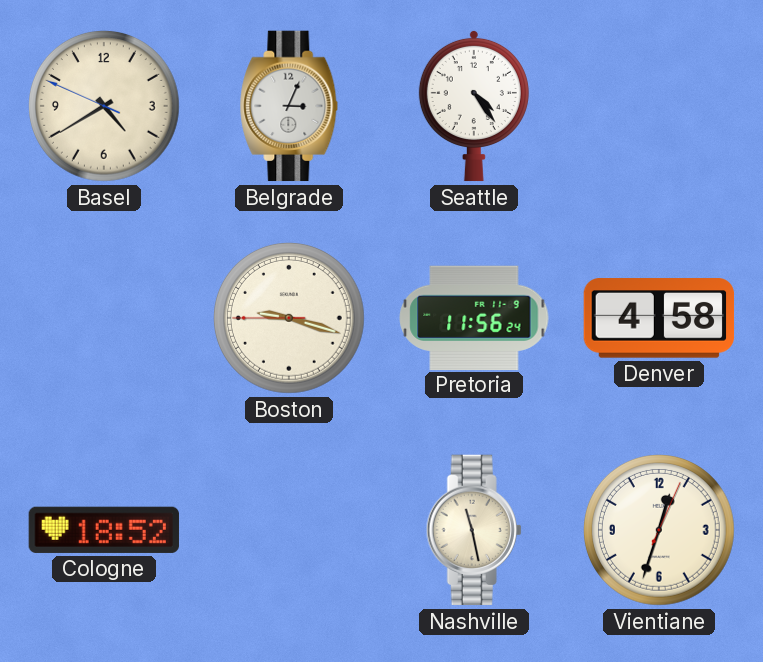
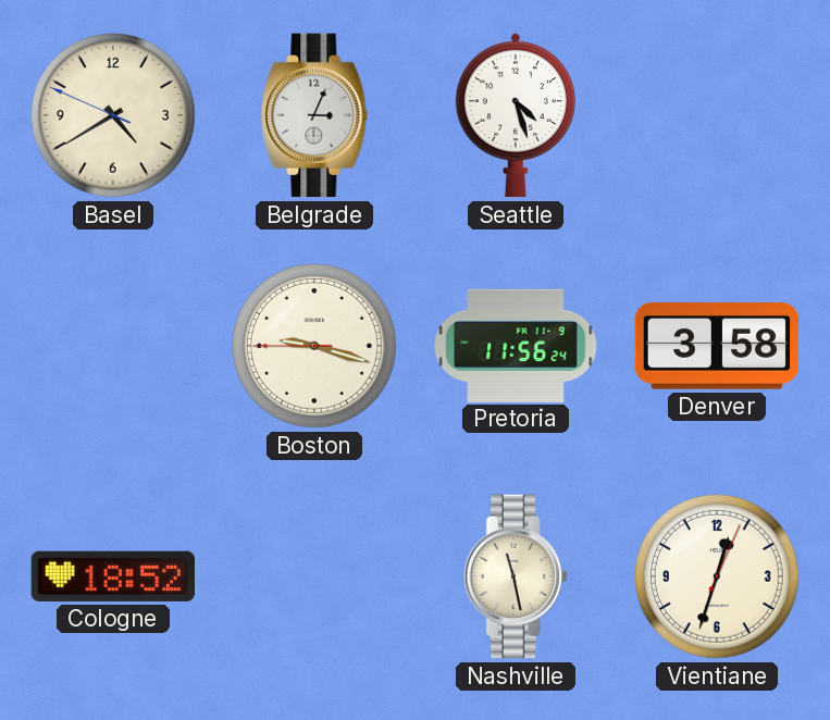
Seattle: 4:24 -> 4:27 (516, 115)
Denver: 4:58 -> 3:58 (717, 346)
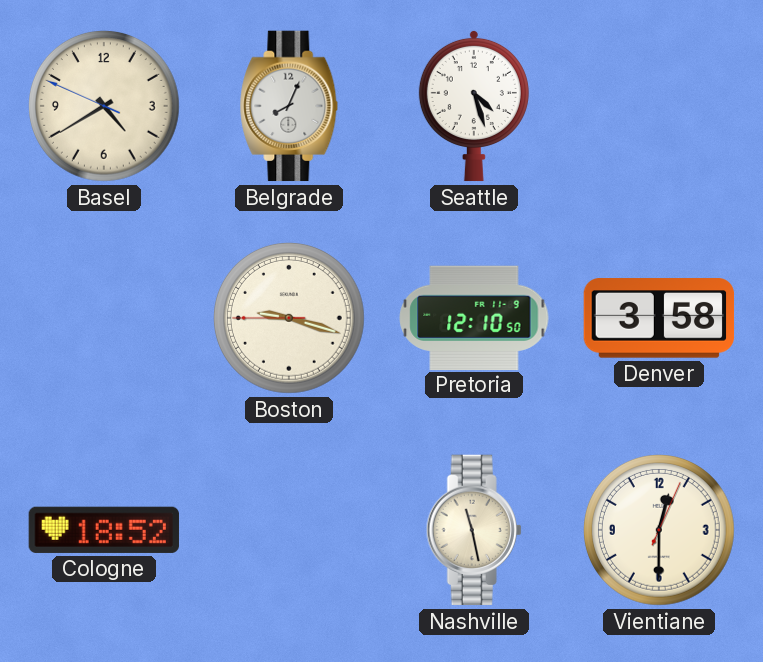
Belgrade: 3:04 -> 8:04 (289, 106)
Pretoria: 11:56 -> 12:10 (474, 317)
Vientiane: 12:33 -> 12:30 (660, 531)
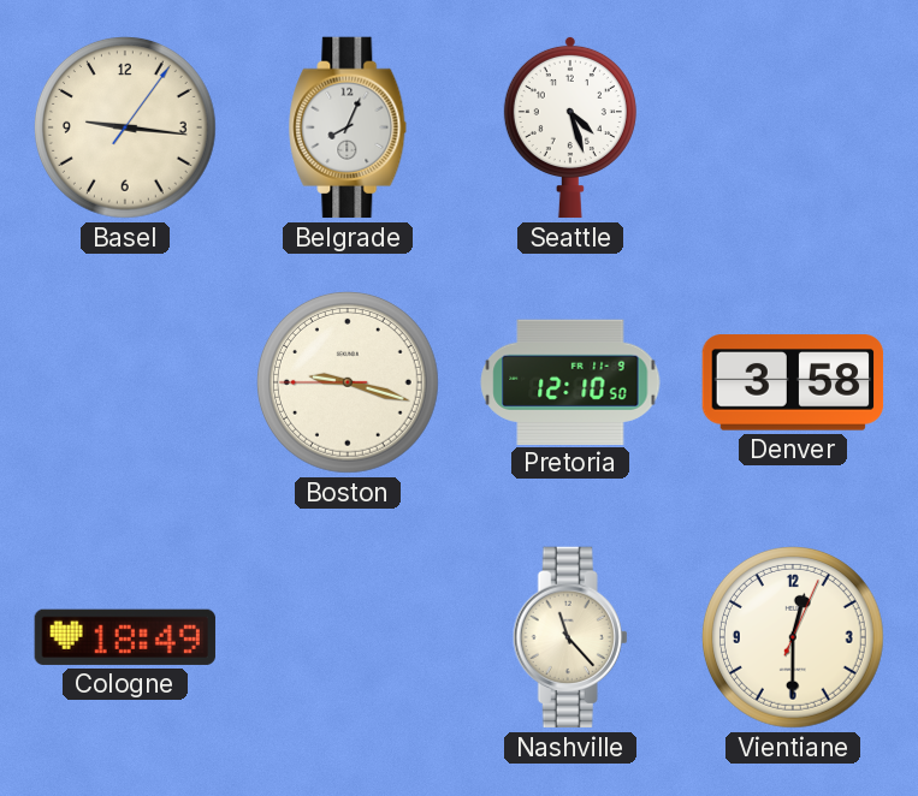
Basel: 4:39 -> 9:16 (126, 129)
Cologne: 18:52 -> 18:49 (125, 637)
Nashville: 11:28 -> 11:23 (570, 637)
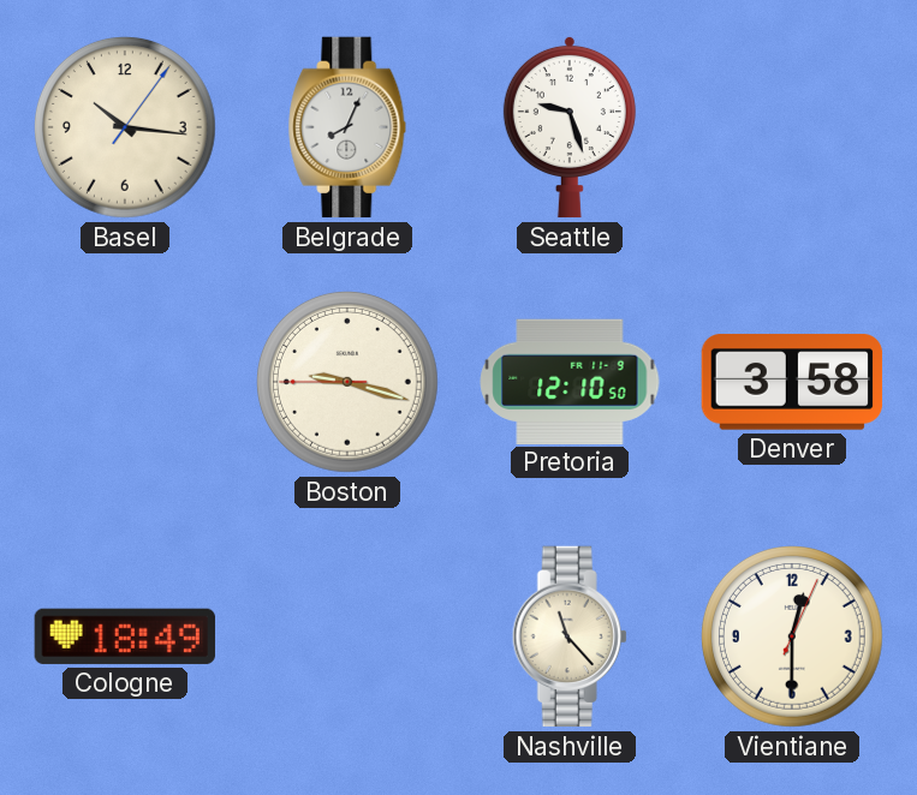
Basel: 9:16 -> 10:16 (126, 128)
Seattle: 4:27 -> 9:27 (570, 127)
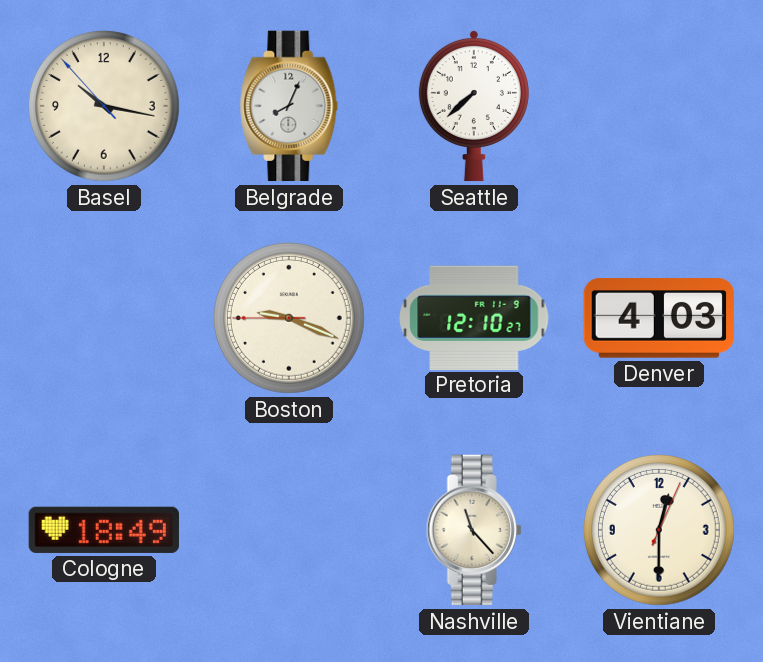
Basel: 10:16:06 -> 10:16:53 (105, 107)
Seattle: 9:27 -> 7:38 (474, 106)
Boston: 9:17 -> 9:18 (290, 319)
Pretoria: 12:10:50 -> 12:10:27 (474, 317)
Denver: 3:58 -> 4:03 (659, 318)
